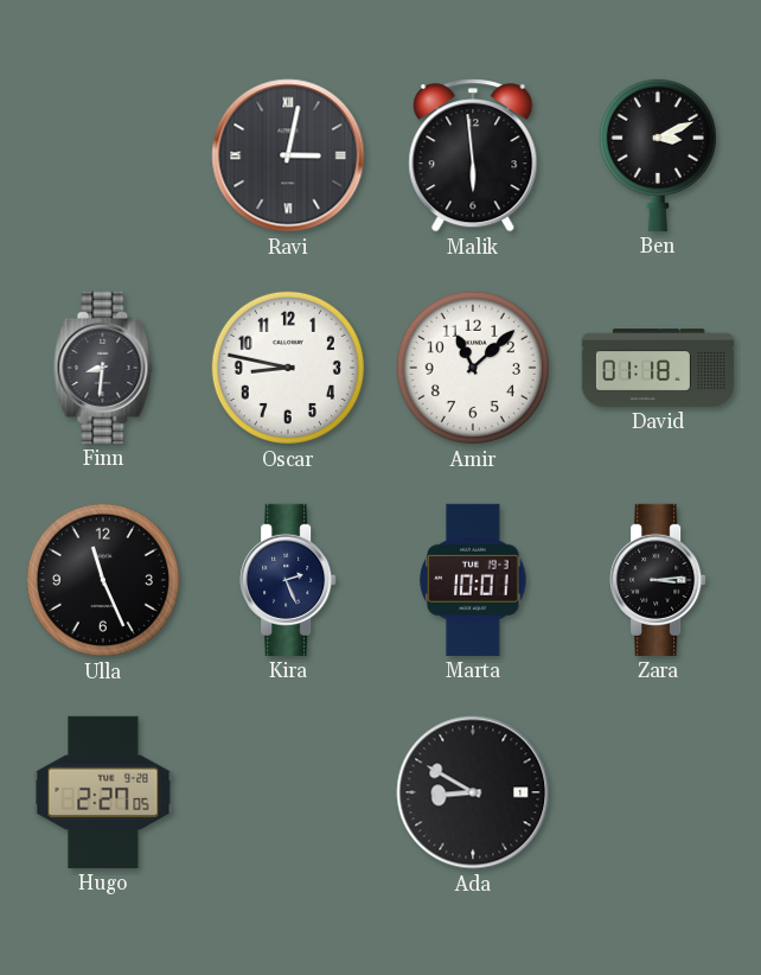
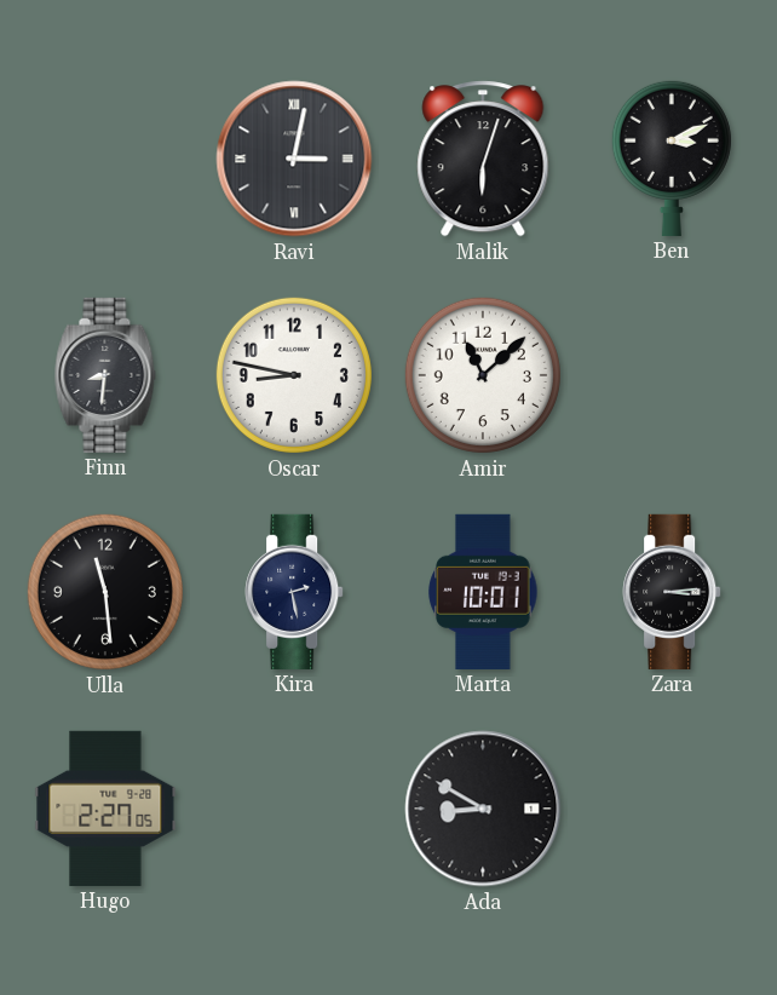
Malik: 5:59 -> 6:03 (483, 159)
David: 01:18 -> none (657, 369)
Ulla: 11:26 -> 11:29 (105, 592)
Kira: 2:26 -> 2:28 (294, 592)
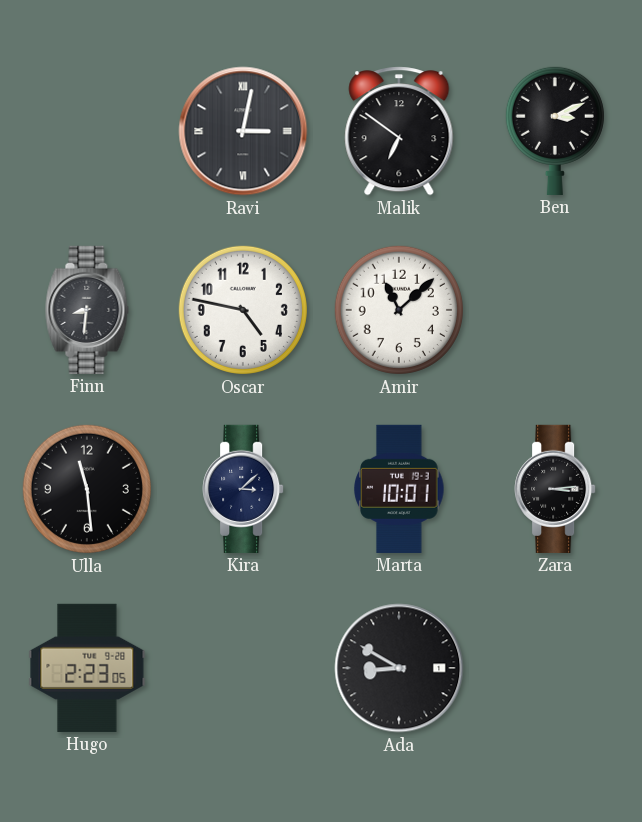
Malik: 6:03 -> 6:51 (399, 131)
Oscar: 8:47 -> 4:47 (243, 310)
Kira: 2:28 -> 3:08 (243, 489)
Hugo: 2:27 -> 2:23 (87, 668)
